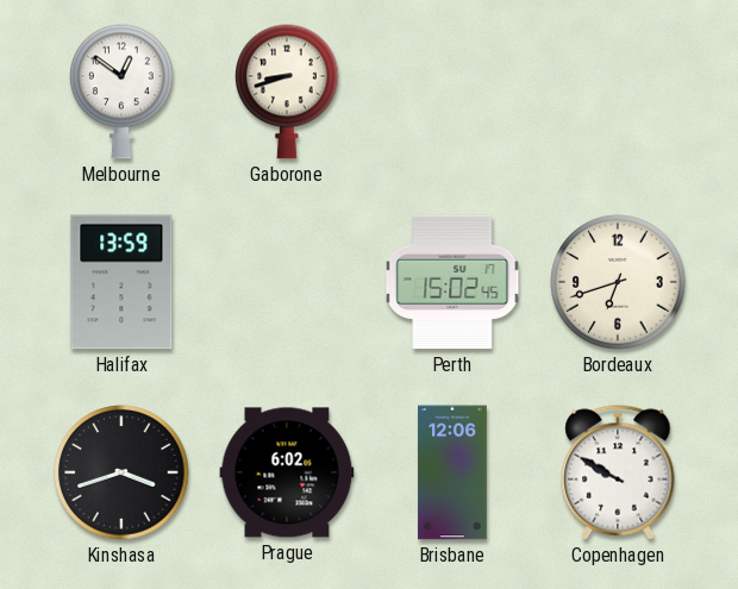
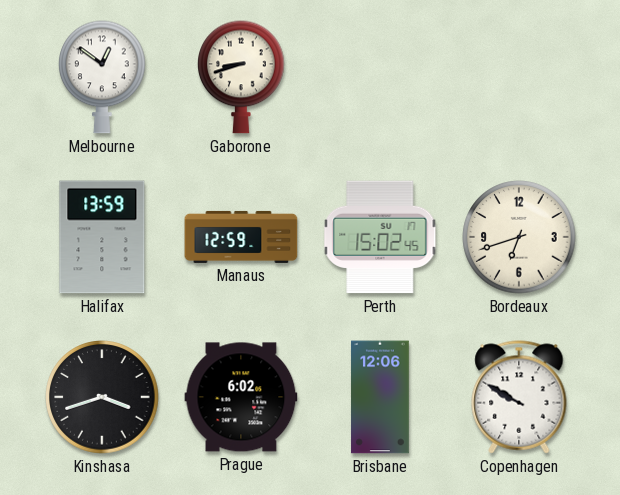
Manaus: none -> 12:59 (241, 237)
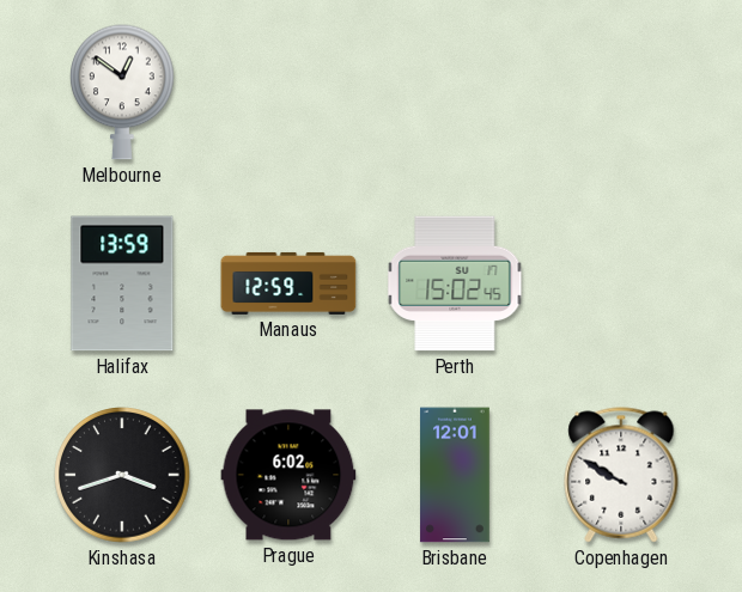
Gaborone: 8:42 -> none (241, 77)
Bordeaux: 6:42 -> none (519, 237)
Brisbane: 12:06 -> 12:01 (455, 475)
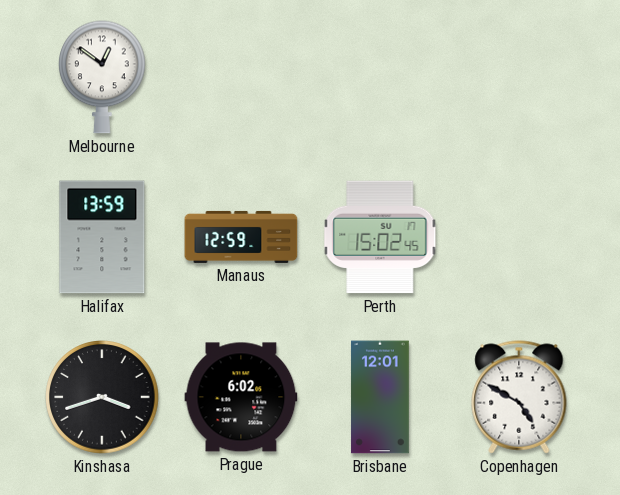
Copenhagen: 9:50 -> 4:50 (519, 397)
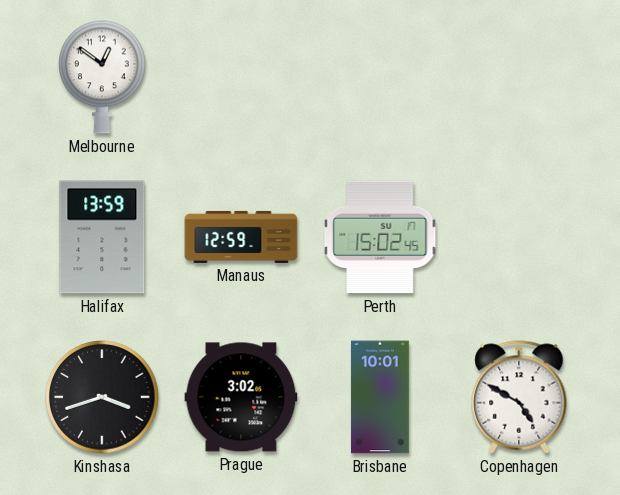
Prague: 6:02 -> 3:02 (241, 397)
Brisbane: 12:01 -> 10:01 (380, 397)
